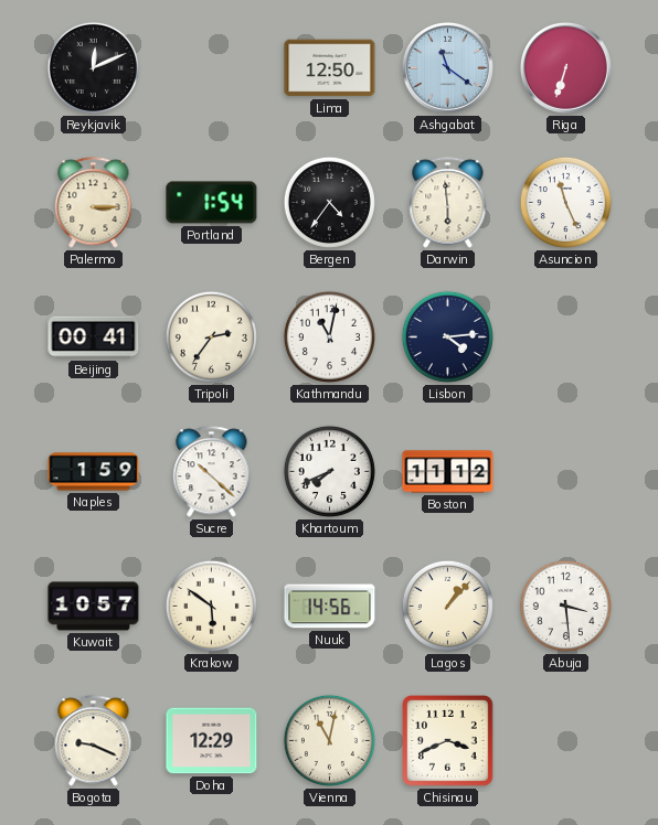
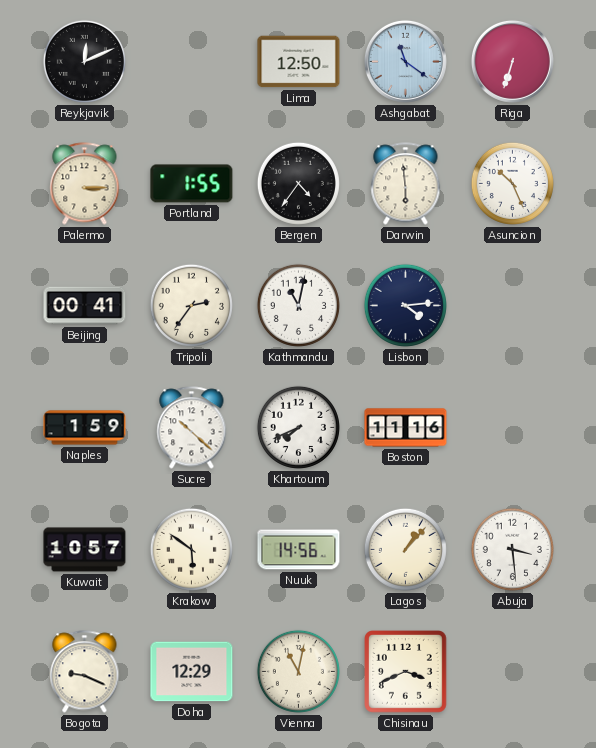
Portland: 1:54 -> 1:55 (192, 184)
Asuncion: 11:26 -> 10:26 (512, 183)
Boston: 11:12 -> 11:16 (406, 428)
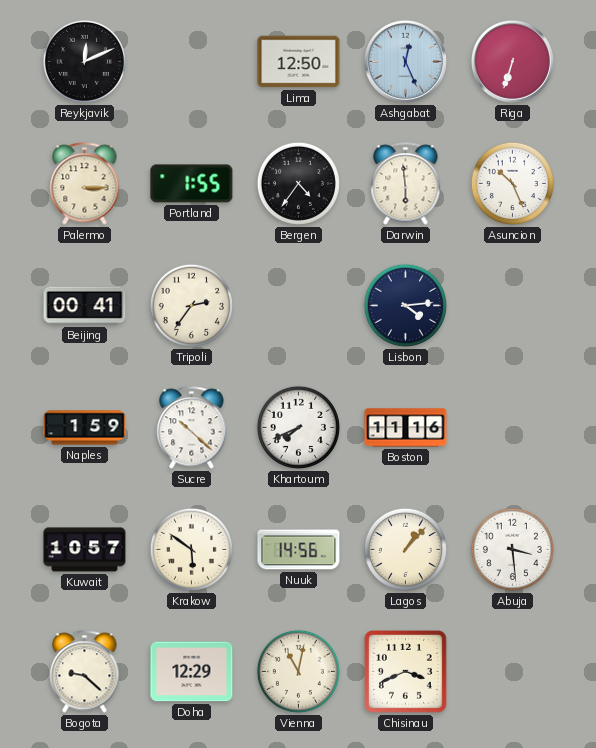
Ashgabat: 11:21 -> 12:26 (405, 61)
Kathmandu: 11:02 -> none (298, 305)
Bogota: 9:19 -> 9:22 (85, 672)
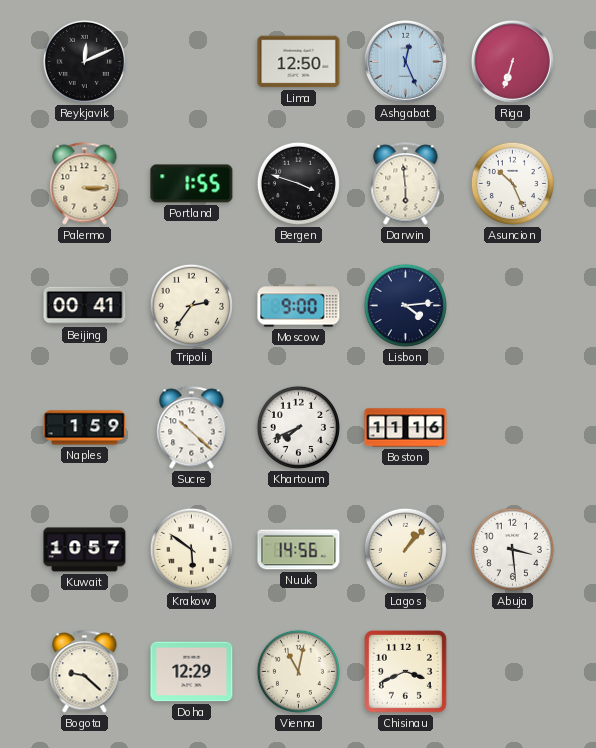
Bergen: 4:36 -> 3:48 (298, 183)
Moscow: none -> 9:00 (299, 306)
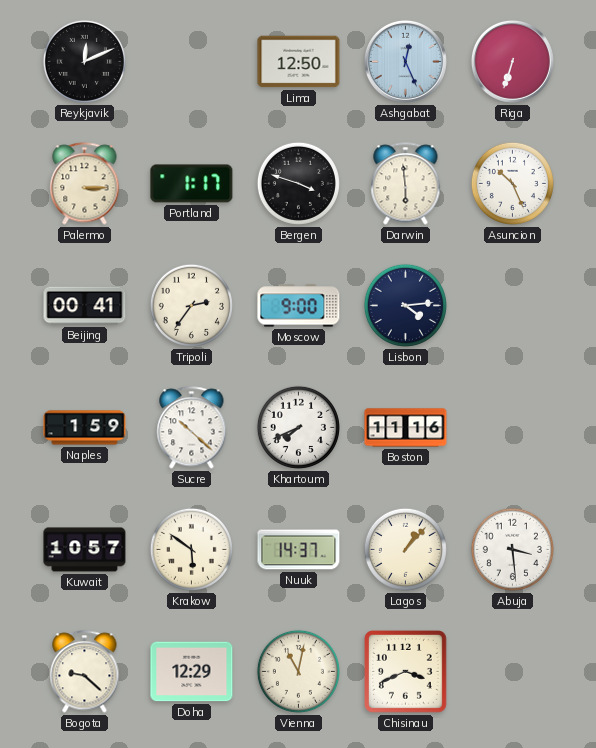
Portland: 1:55 -> 1:17 (192, 184)
Nuuk: 14:56 -> 14:37 (299, 550)
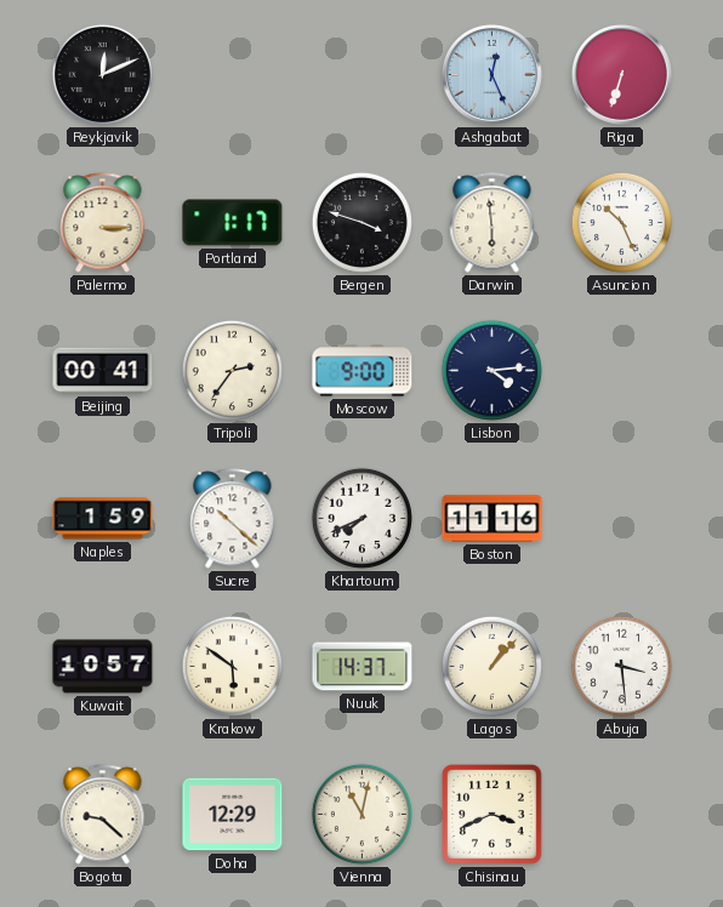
Lima: 12:50 -> none (299, 62)
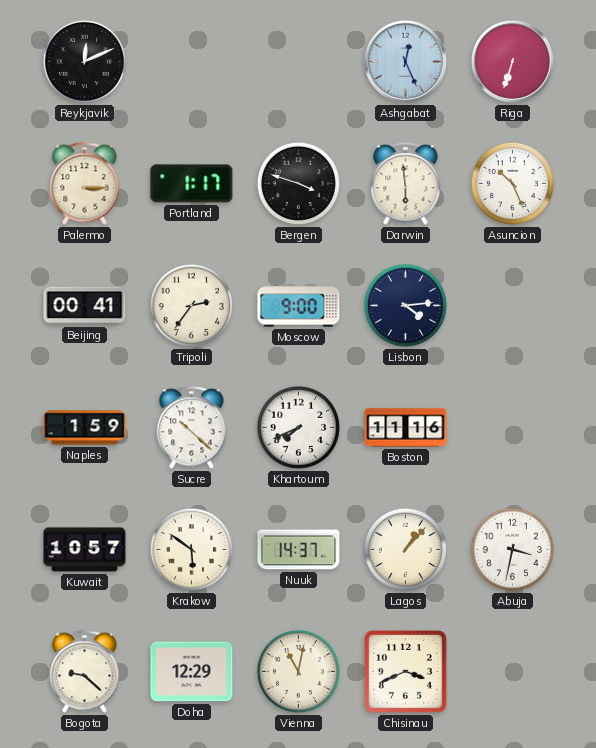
Abuja: 3:29 -> 3:32 (512, 549)
